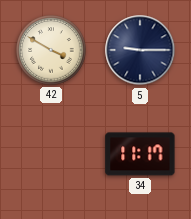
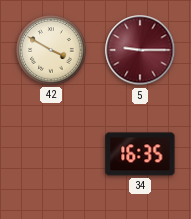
5 dial: navy -> burgundy (140, 50)
34: 11:17 -> 16:35 (140, 154)
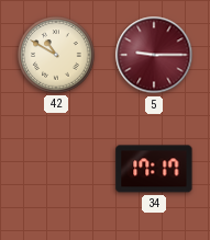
42: 3:50 -> 10:50 (56, 55)
34: 16:35 -> 17:17 (154, 169)
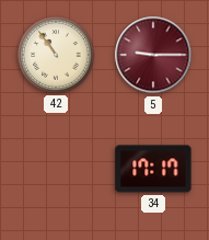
42: 10:50 -> 10:54 (56, 55)
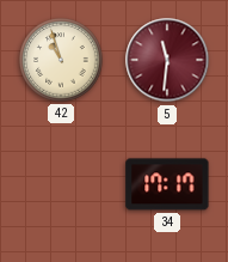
42: 10:54 -> 10:57 (61, 60)
5: 9:15 -> 11:31 (167, 60)
